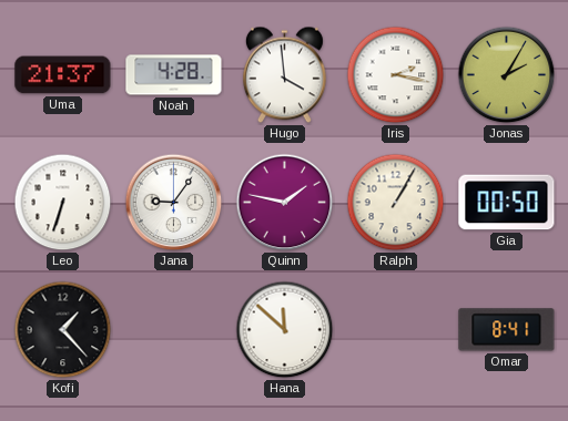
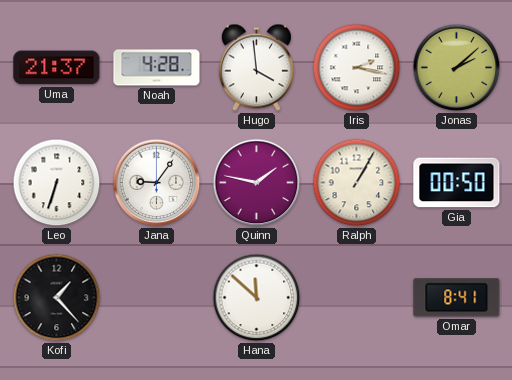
Jonas: 2:05 -> 2:08 (457, 68)
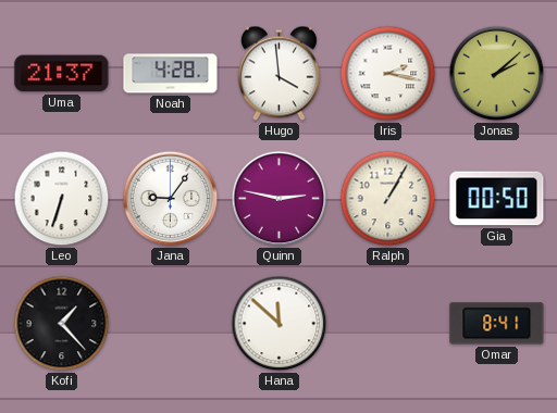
Quinn: 1:47 -> 2:47 (280, 199)
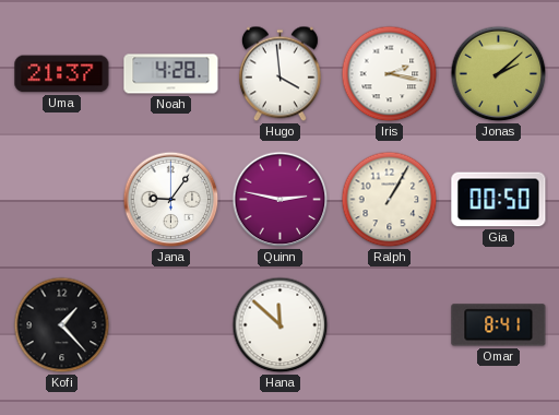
Leo: 6:33 -> none (62, 199)
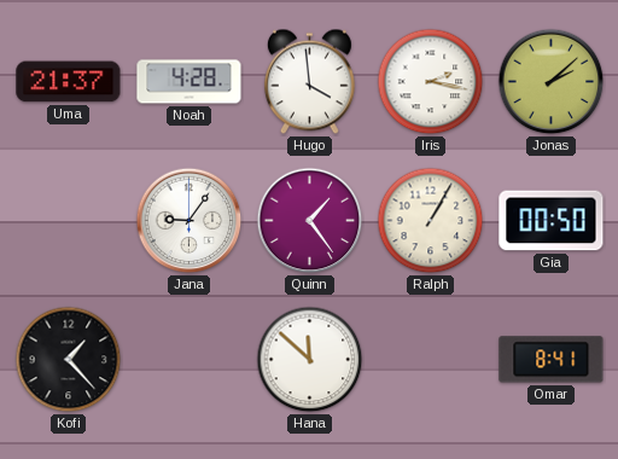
Quinn: 2:47 -> 1:24 (310, 221)
